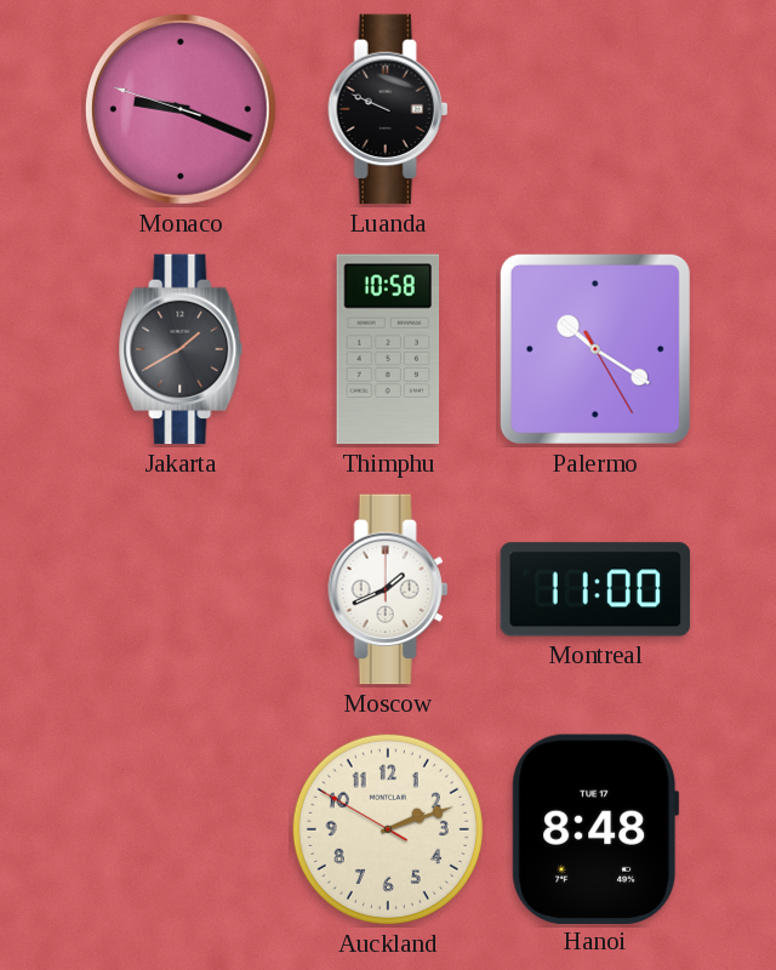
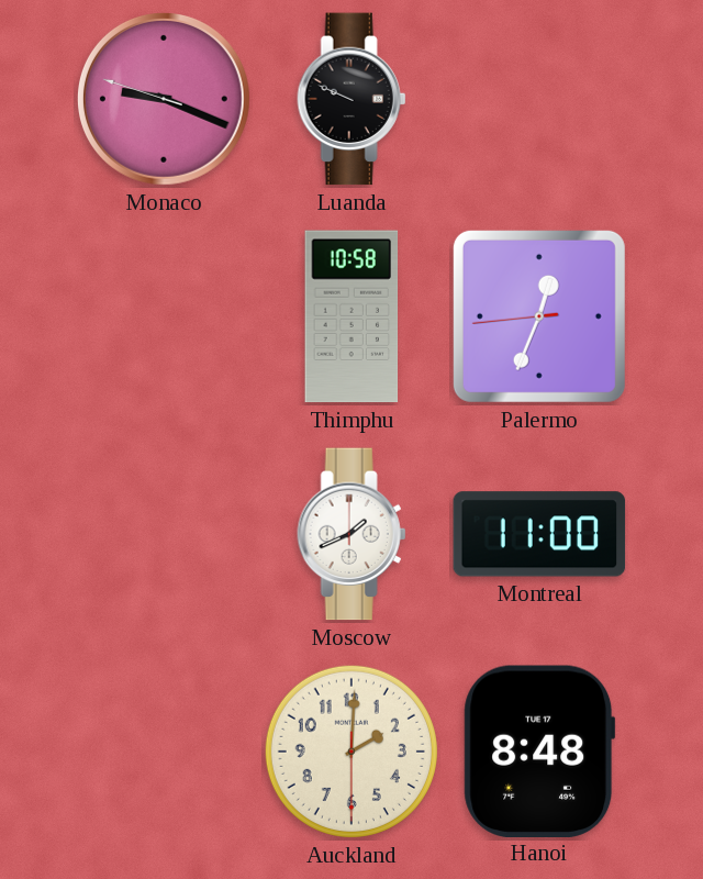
Jakarta: 1:40 -> none (182, 349)
Palermo: 10:20 -> 12:33 (539, 316)
Auckland: 2:11 -> 2:00 (351, 752)
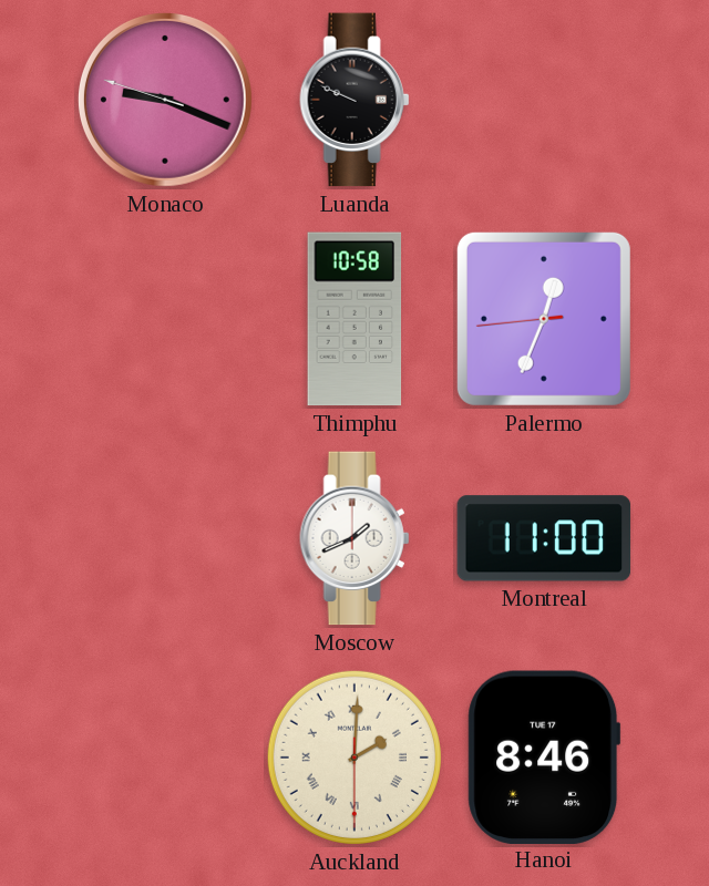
Auckland numerals: Arabic -> Roman (354, 758)
Hanoi: 8:48 -> 8:46 (544, 756)
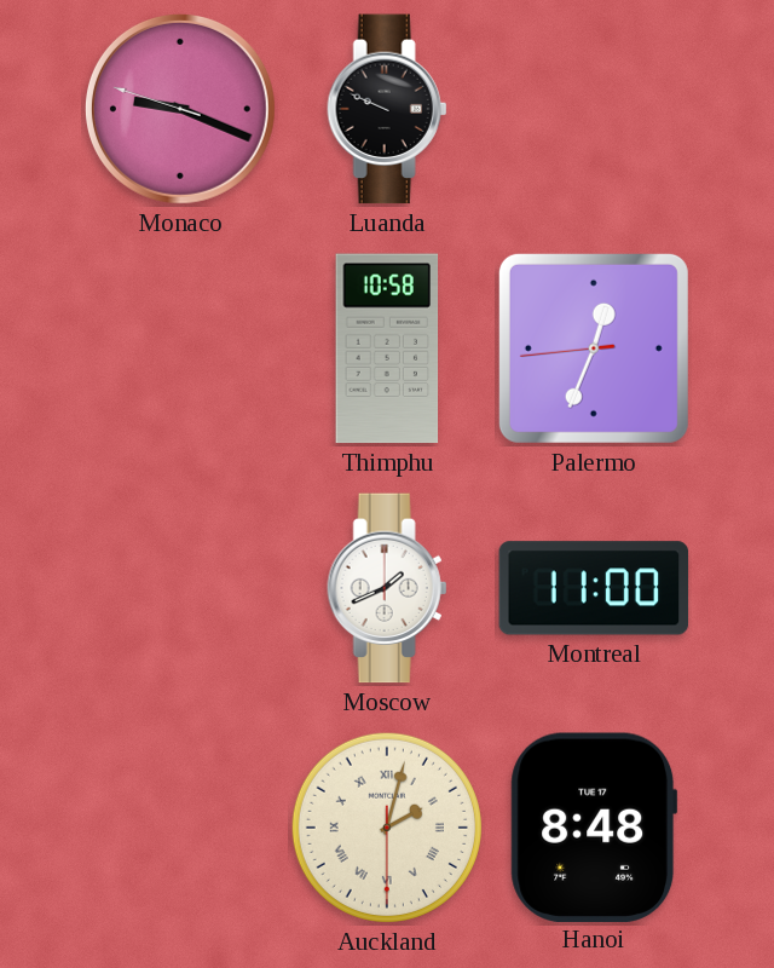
Auckland: 2:00 -> 2:02 (387, 828)
Hanoi: 8:46 -> 8:48 (594, 826)
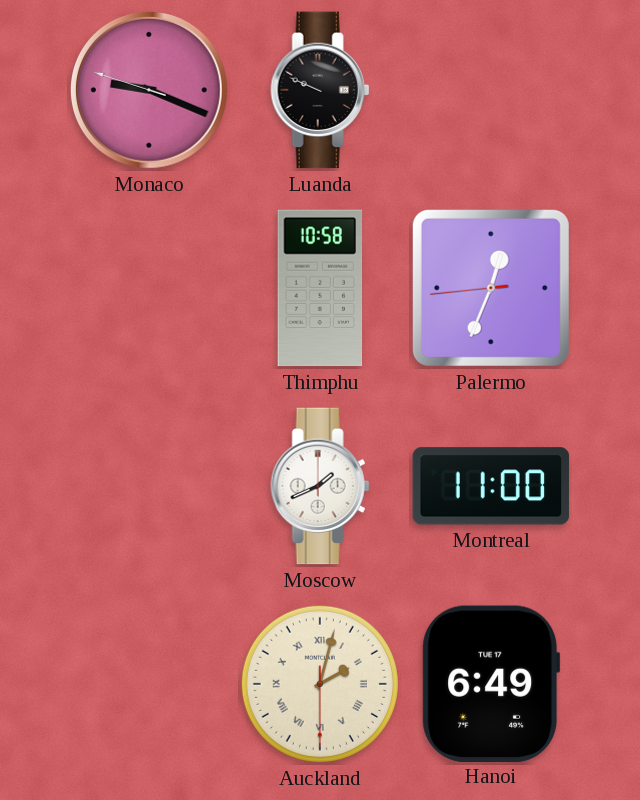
Hanoi: 8:48 -> 6:49 (491, 683)
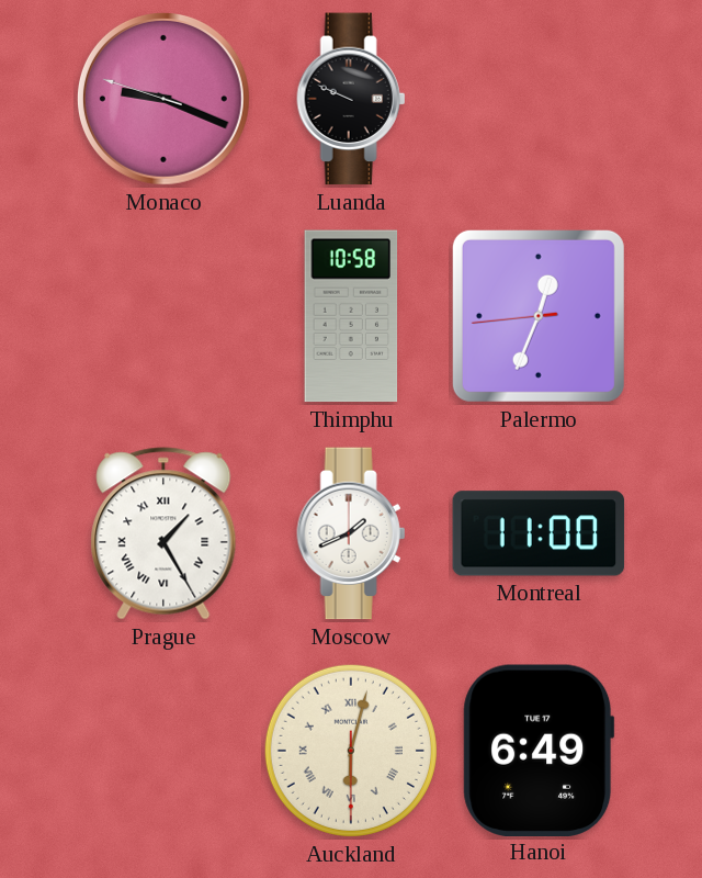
Prague: none -> 1:25 (163, 533)
Auckland: 2:02 -> 6:02 (351, 751)
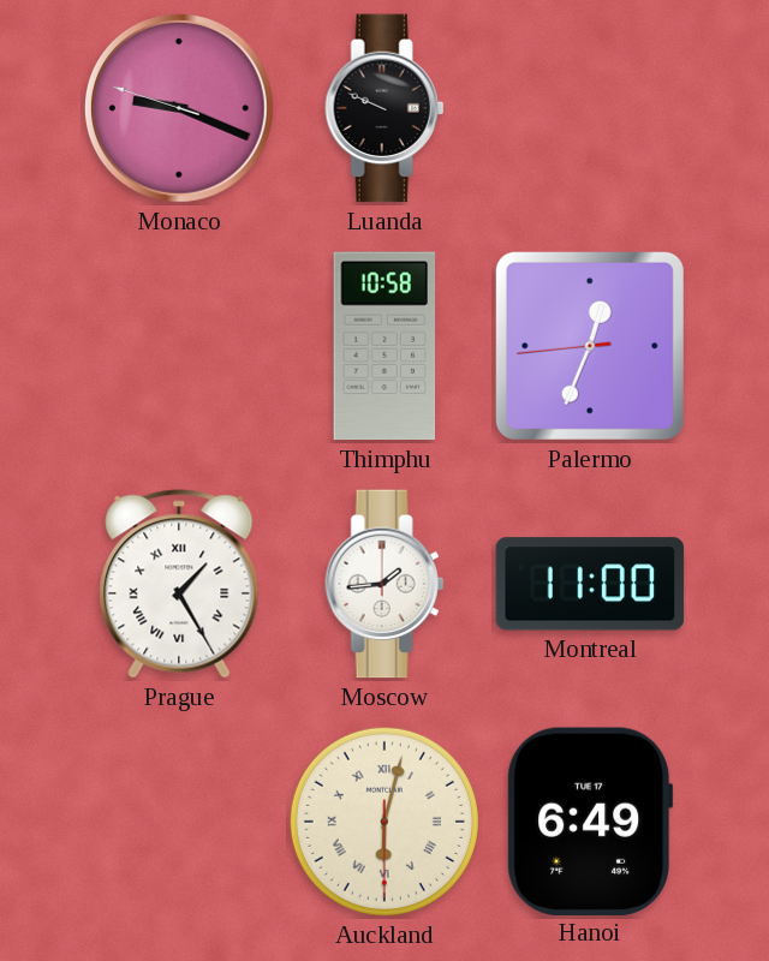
Moscow: 1:41 -> 1:44 (384, 584)
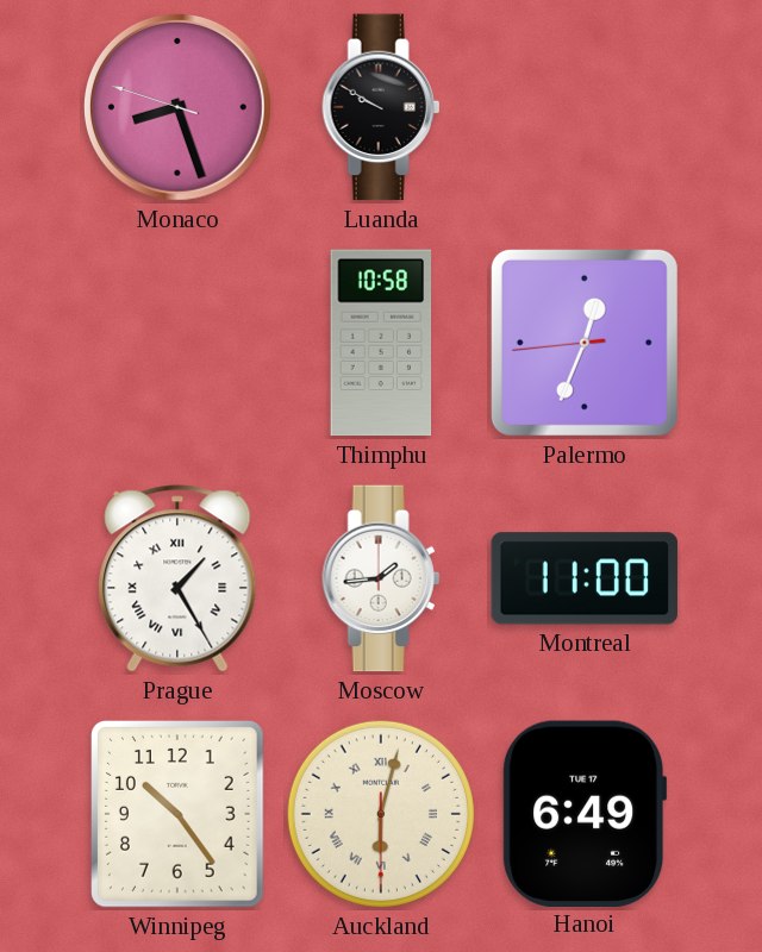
Monaco: 9:18 -> 8:26 (177, 107)
Luanda: 9:49 -> 9:50 (381, 107)
Winnipeg: none -> 10:24 (179, 815)
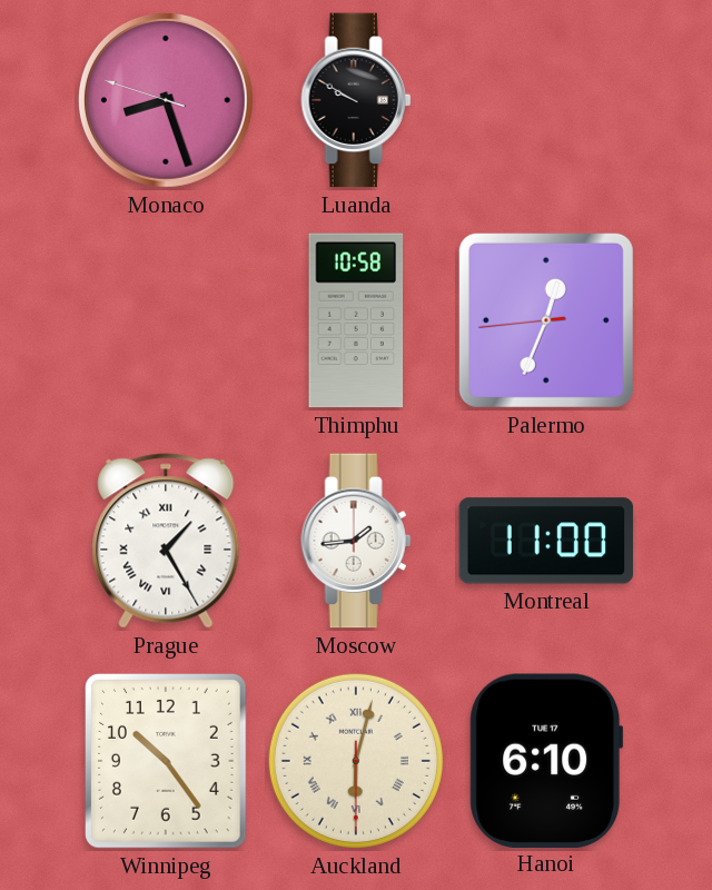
Hanoi: 6:49 -> 6:10 (546, 760)
